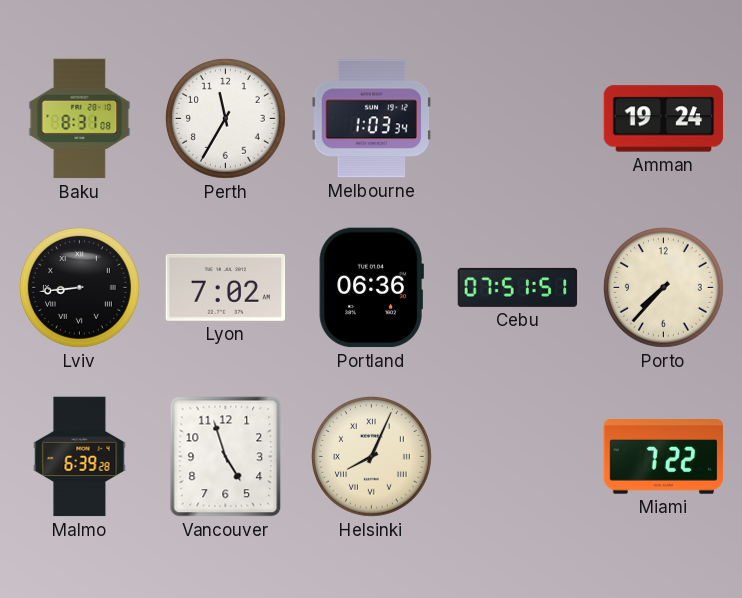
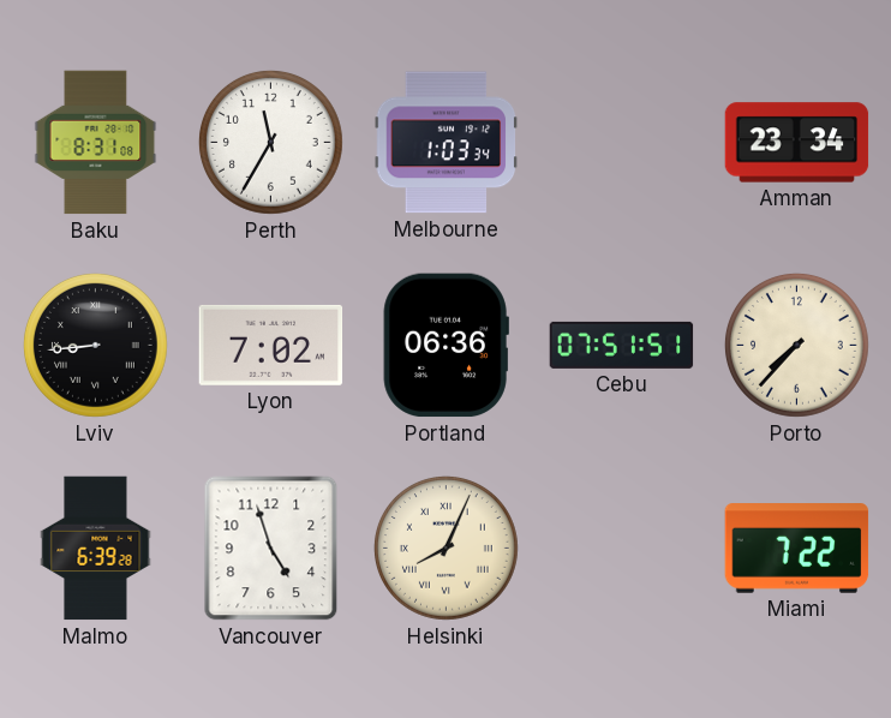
Amman: 19:24 -> 23:34 (797, 143)
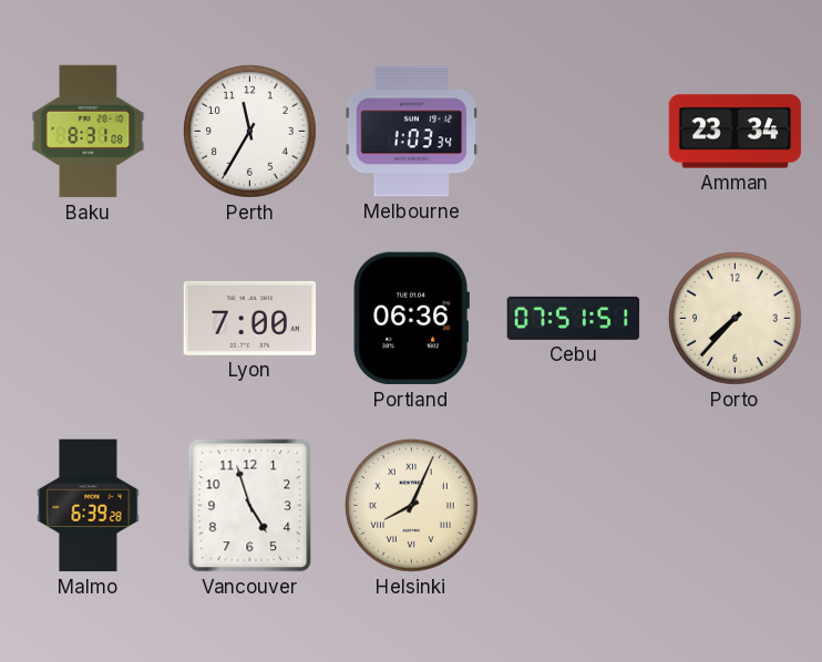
Lviv: 8:44 -> none (95, 345)
Lyon: 7:02 -> 7:00 (250, 318)
Miami: 7:22 -> none (797, 549)
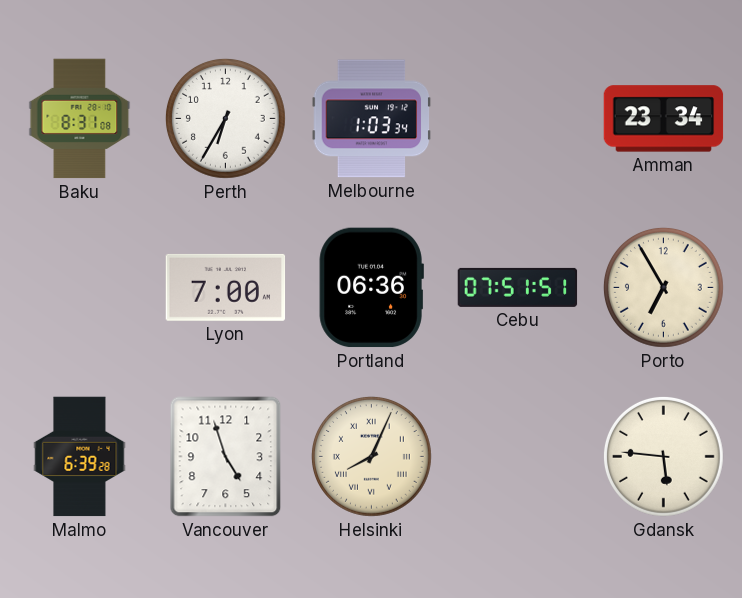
Perth: 11:35 -> 6:35 (225, 118)
Porto: 7:37 -> 6:55 (663, 287)
Gdansk: none -> 5:46 (663, 456)
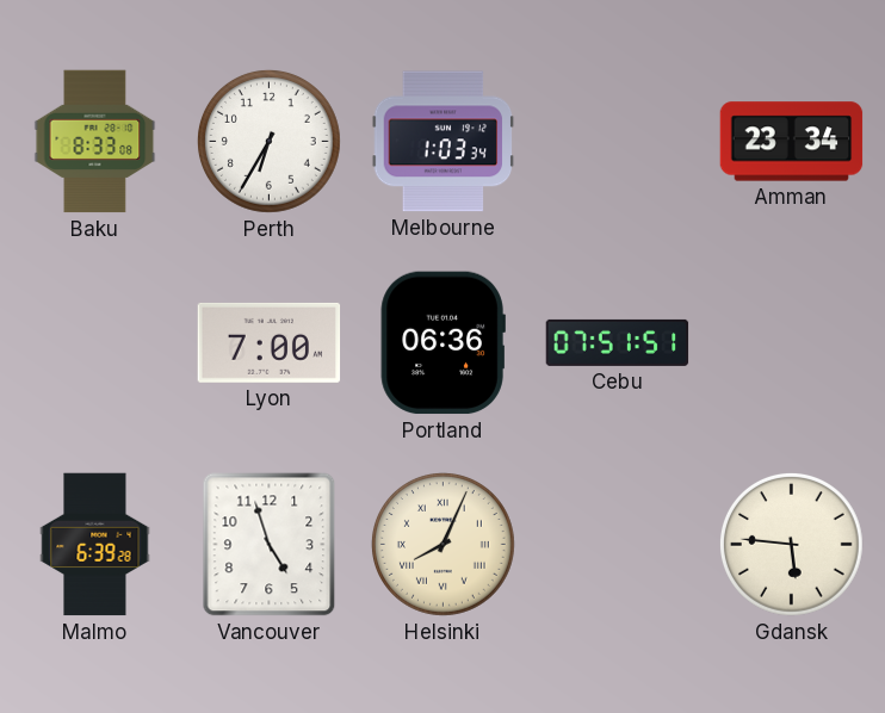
Baku: 8:31 -> 8:33 (95, 142)
Porto: 6:55 -> none (663, 287)
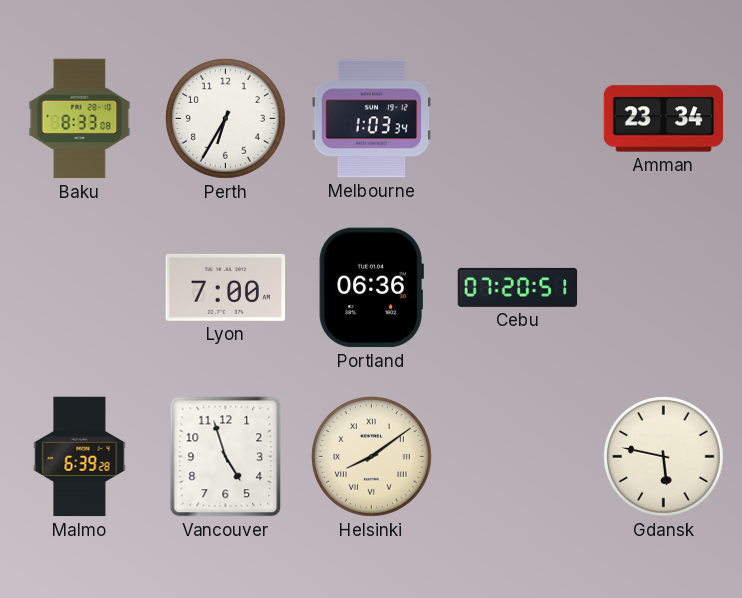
Cebu: 07:51 -> 07:20 (518, 287)
Helsinki: 8:04 -> 8:09 (371, 456)
Gdansk: 5:46 -> 5:47 (663, 456)
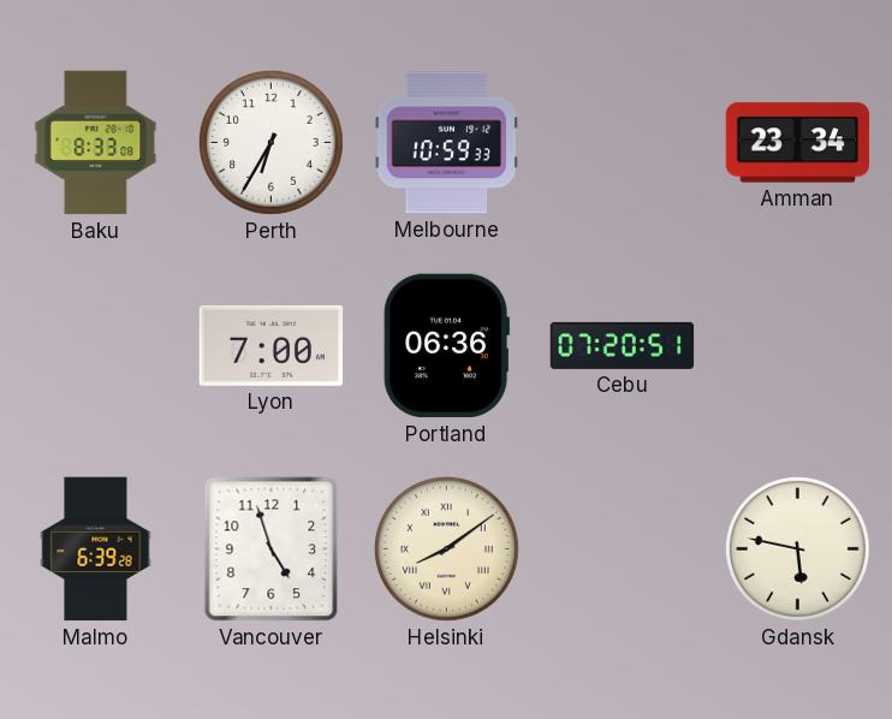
Melbourne: 1:03 -> 10:59 (447, 143)
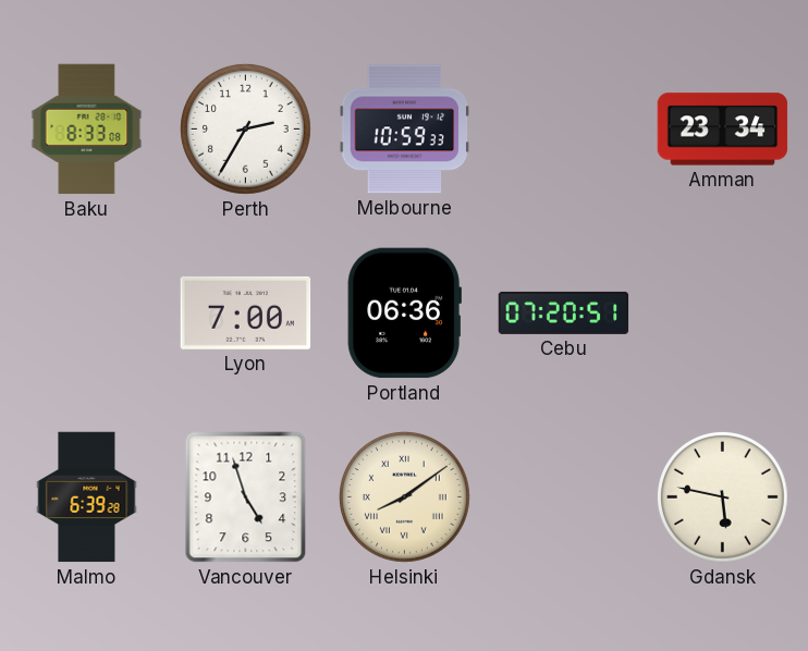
Perth: 6:35 -> 2:35 (245, 128)
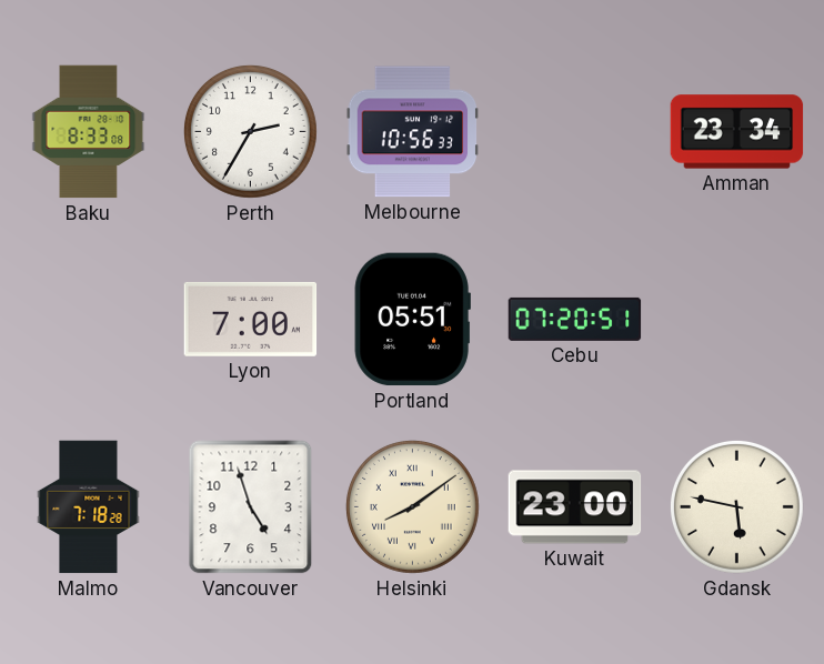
Melbourne: 10:59 -> 10:56 (413, 132)
Portland: 06:36 -> 05:51 (412, 320)
Malmo: 6:39 -> 7:18 (89, 507)
Kuwait: none -> 23:00 (575, 507)
